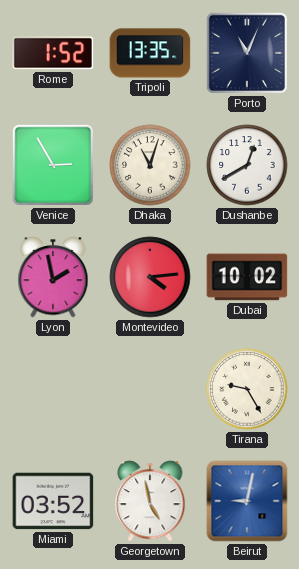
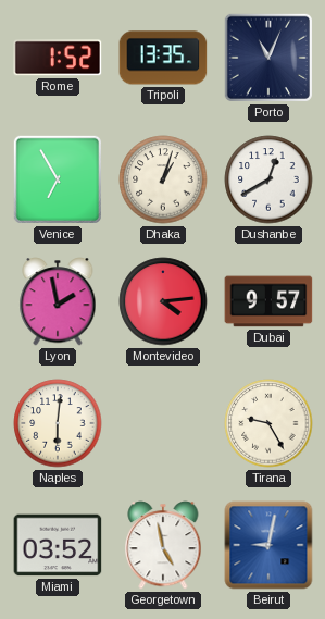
Venice: 2:55 -> 6:55 (58, 179)
Dhaka: 11:03 -> 1:03 (163, 179)
Dubai: 10:02 -> 9:57 (268, 301)
Naples: none -> 6:01 (58, 423)
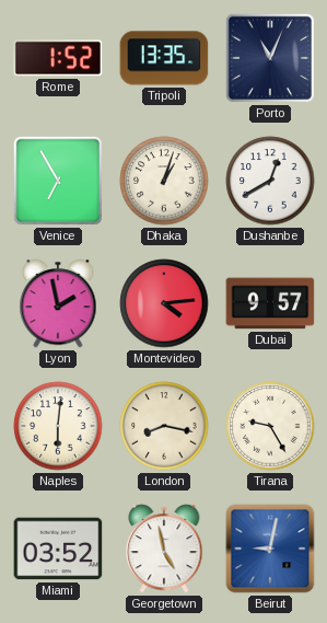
London: none -> 8:17 (164, 426)
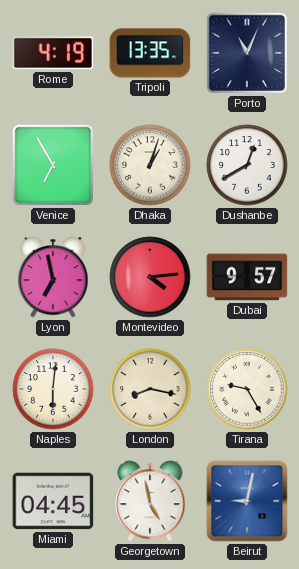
Rome: 1:52 -> 4:19 (53, 53)
Lyon: 1:58 -> 6:58 (53, 277)
Miami: 03:52 -> 04:45 (53, 501)
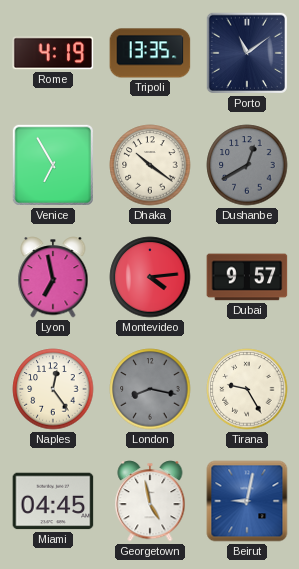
Porto: 11:04 -> 11:09 (247, 53)
Dhaka: 1:03 -> 10:21 (150, 165)
Dushanbe dial: white -> grey (247, 165)
Naples: 6:01 -> 12:24 (53, 389)
London dial: cream -> grey (150, 389)
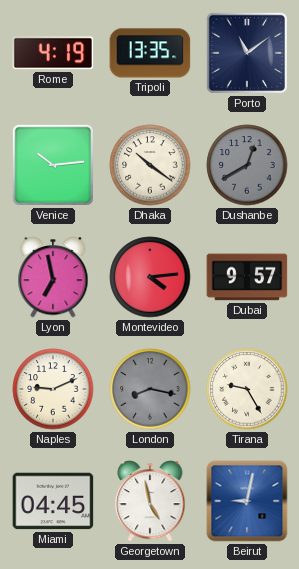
Venice: 6:55 -> 10:14 (53, 165)
Naples: 12:24 -> 9:11 (53, 389)
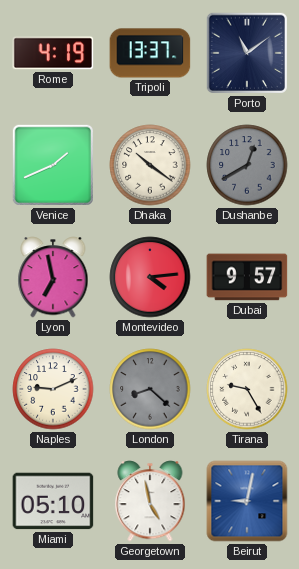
Tripoli: 13:35 -> 13:37 (150, 53)
Venice: 10:14 -> 1:41 (53, 165)
London: 8:17 -> 8:22 (150, 389)
Miami: 04:45 -> 05:10 (53, 501)
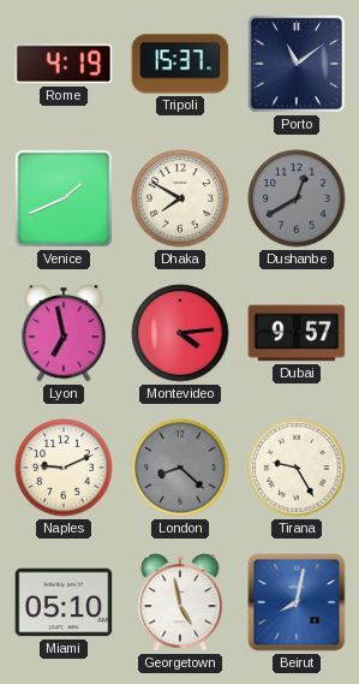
Tripoli: 13:37 -> 15:37 (180, 64)
Dhaka: 10:21 -> 7:50 (180, 198)
Beirut: 9:02 -> 8:02 (297, 602)
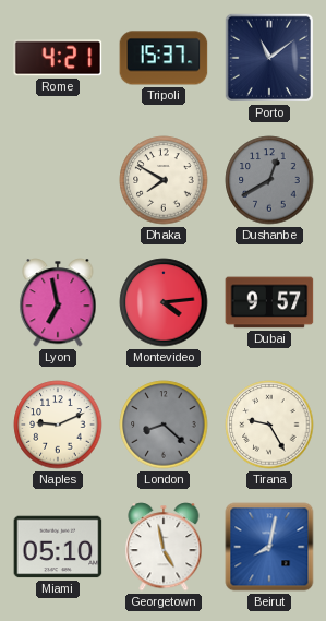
Rome: 4:19 -> 4:21 (58, 58)
Venice: 1:41 -> none (64, 198)
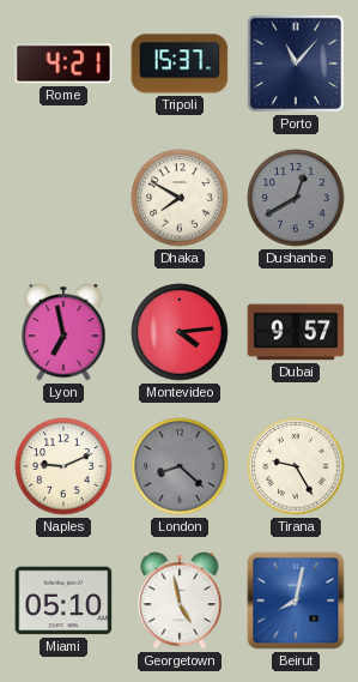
Porto: 11:09 -> 11:07 (296, 64)
